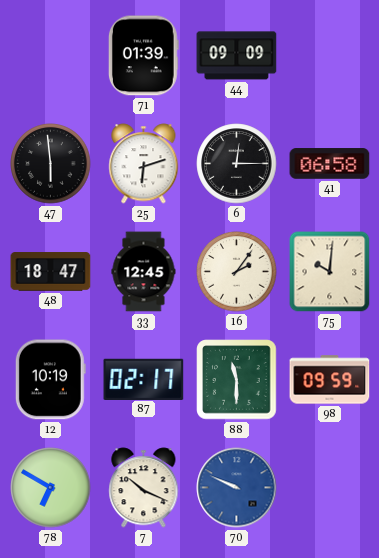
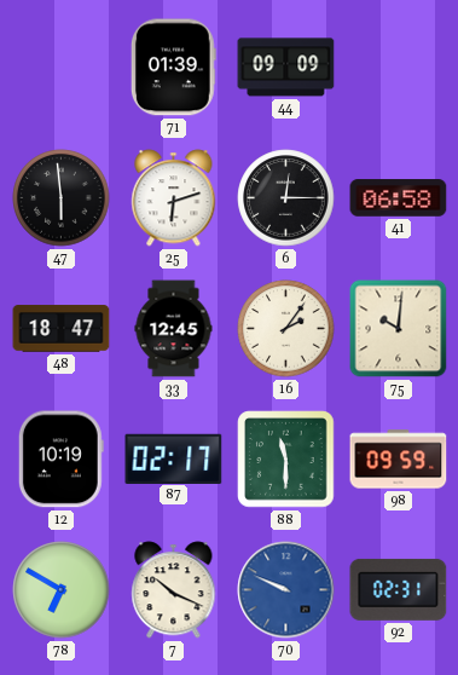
92: none -> 02:31 (399, 589)
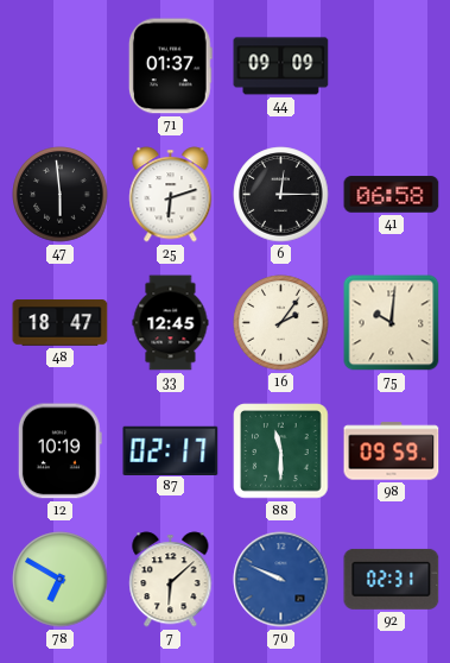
71: 01:39 -> 01:37 (170, 67)
7: 10:19 -> 6:08 (171, 580)
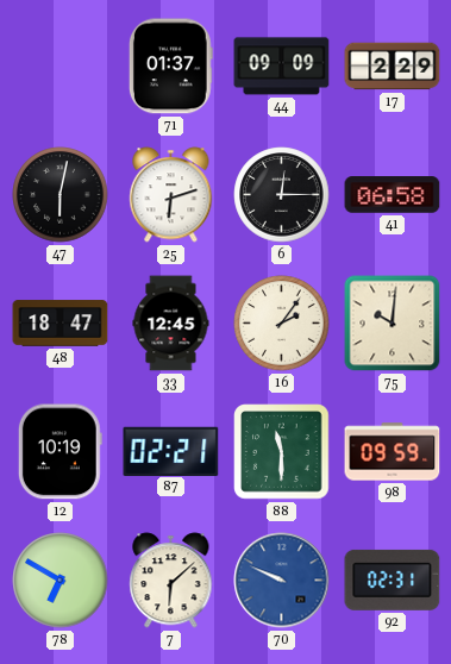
17: none -> 2:29 (393, 67)
47: 5:59 -> 6:02 (61, 195)
87: 02:17 -> 02:21 (171, 451)
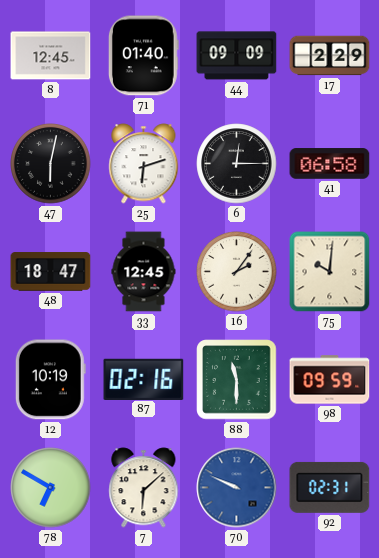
8: none -> 12:45 (51, 56)
71: 01:37 -> 01:40 (143, 56)
87: 02:21 -> 02:16 (144, 379)
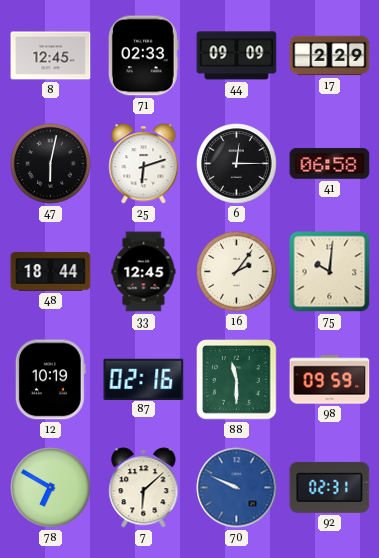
71: 01:40 -> 02:33 (143, 56)
48: 18:47 -> 18:44 (51, 272)
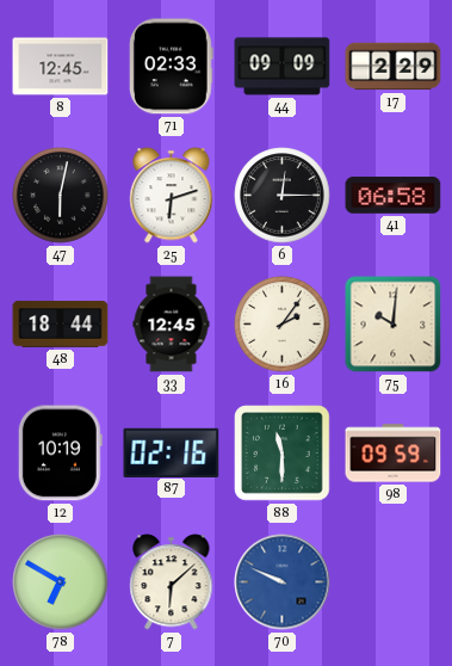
92: 02:31 -> none (330, 487)
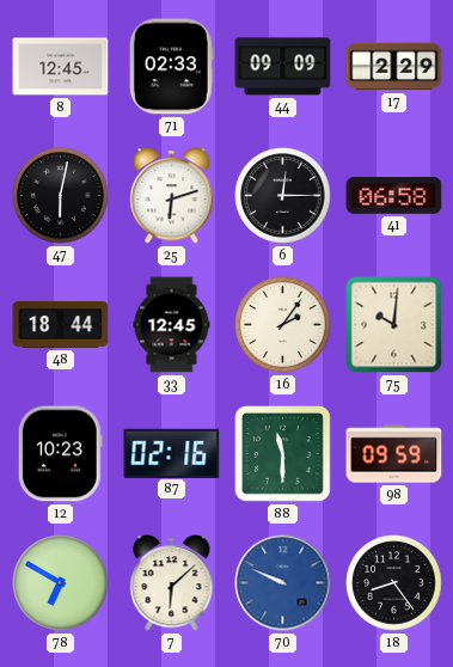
12: 10:19 -> 10:23 (60, 454)
18: none -> 8:24 (394, 583)
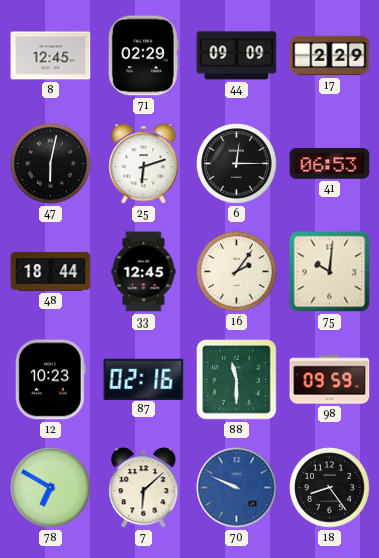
71: 02:33 -> 02:29 (143, 56)
41: 06:58 -> 06:53 (330, 164)
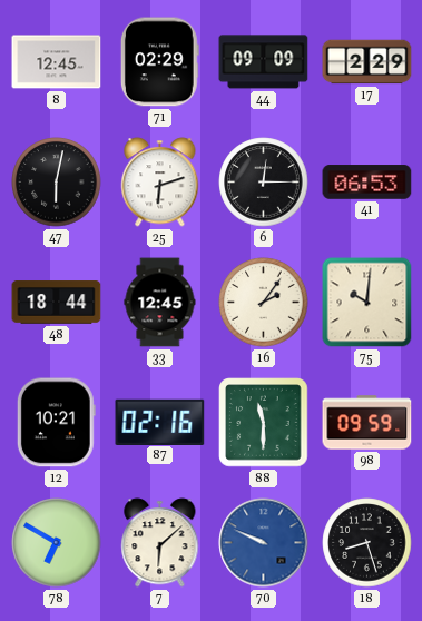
12: 10:23 -> 10:21 (56, 423)
18: 8:24 -> 8:27 (367, 543)
